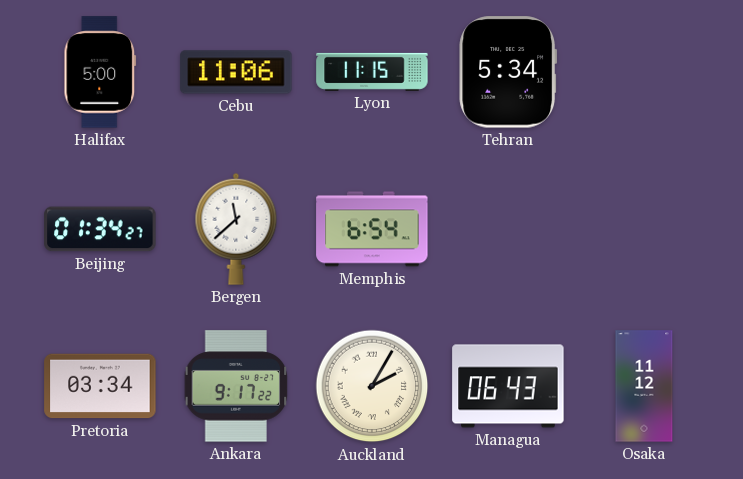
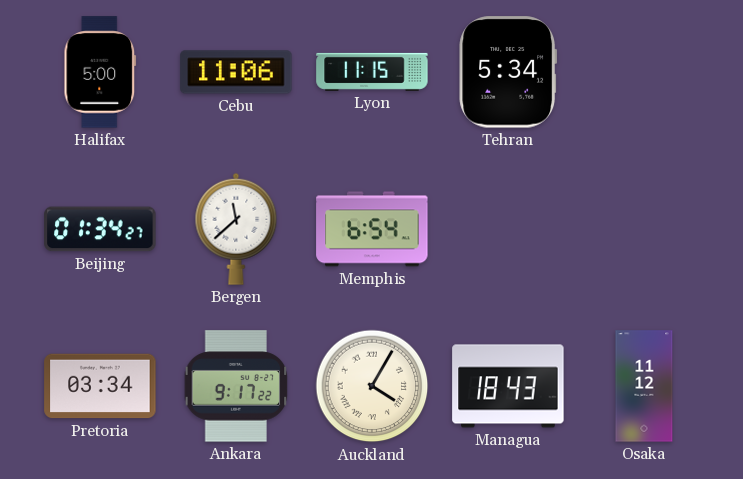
Auckland: 2:05 -> 4:05 (372, 386)
Managua: 06:43 -> 18:43 (508, 386)
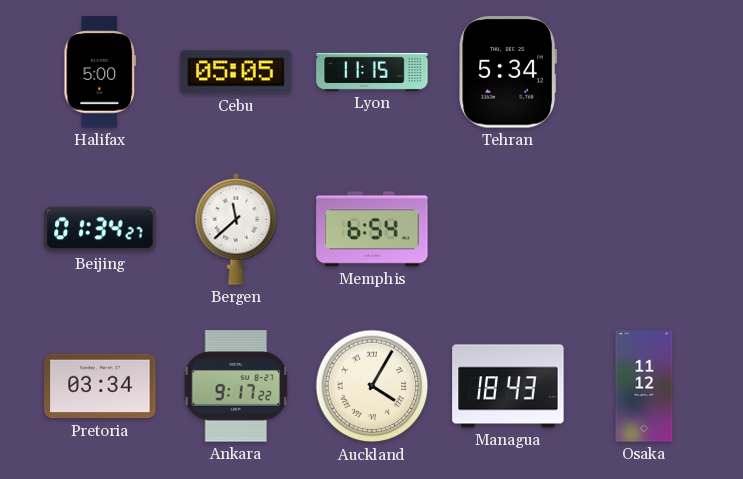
Cebu: 11:06 -> 05:05 (236, 72)
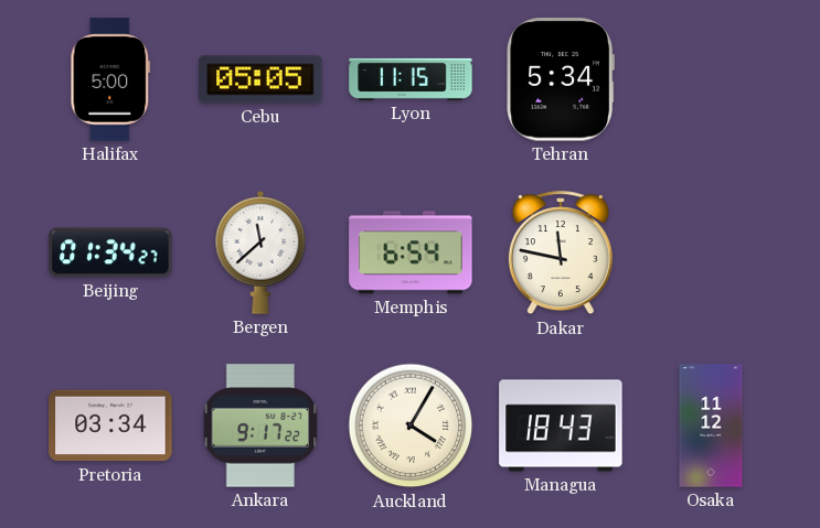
Dakar: none -> 11:47 (561, 254)
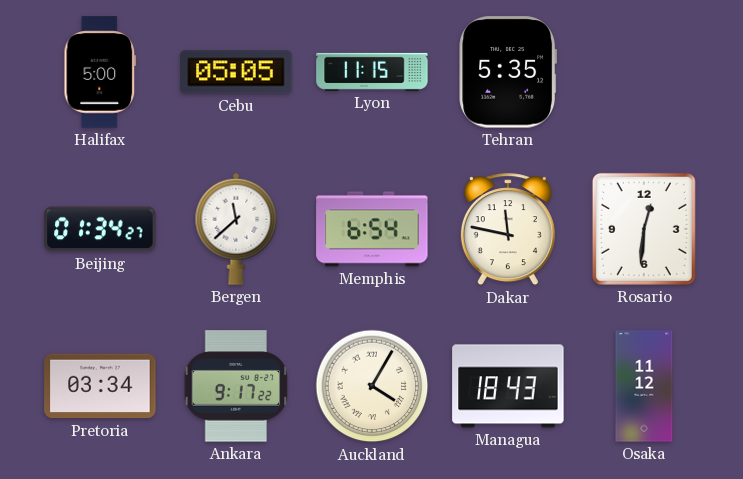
Tehran: 5:34 -> 5:35 (508, 72)
Rosario: none -> 12:31 (644, 229)
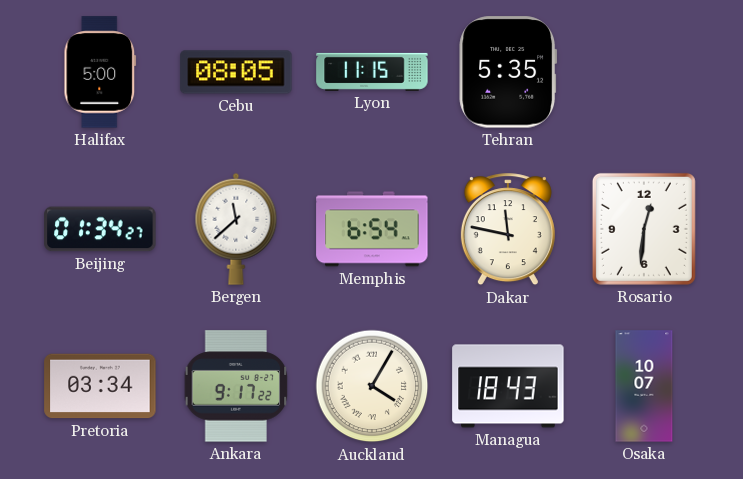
Cebu: 05:05 -> 08:05 (236, 72)
Osaka: 11:12 -> 10:07 (644, 386)
